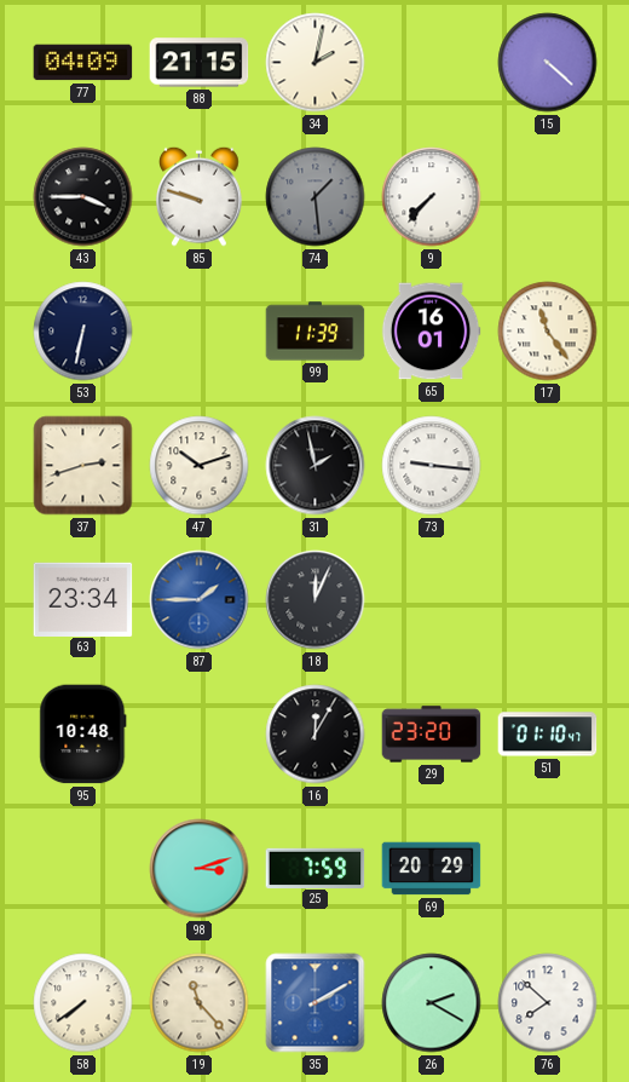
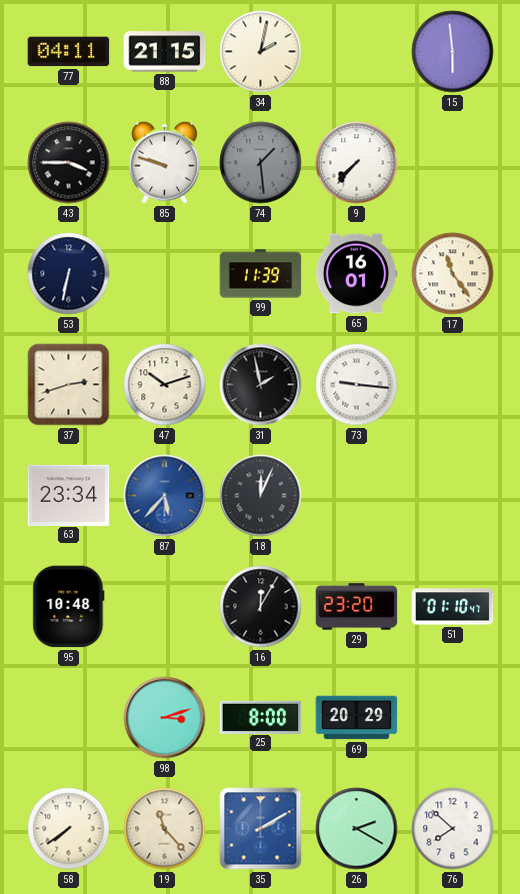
77: 04:09 -> 04:11 (69, 52)
15: 4:22 -> 5:59 (453, 52)
87: 1:45 -> 5:37 (165, 496)
25: 7:59 -> 8:00 (261, 717)
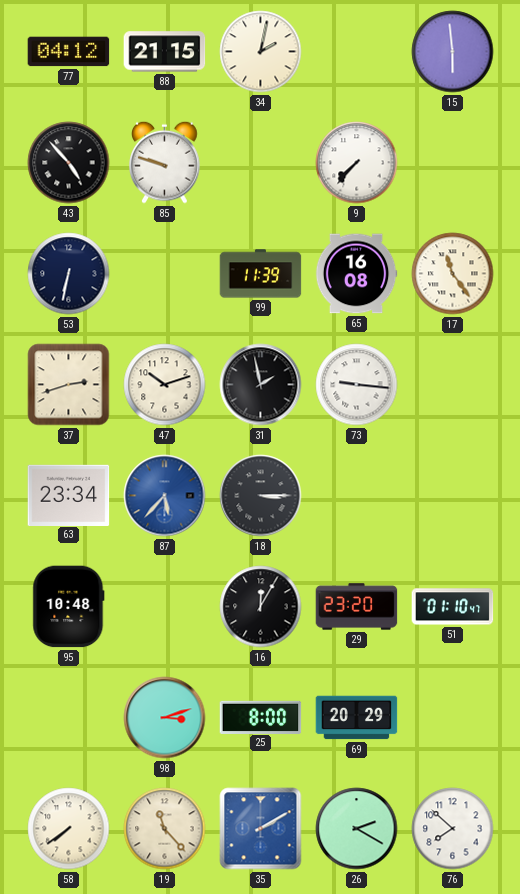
77: 04:11 -> 04:12 (69, 52)
43: 3:45 -> 4:53 (69, 163)
74: 1:29 -> none (261, 163)
65: 16:01 -> 16:08 (356, 274)
18: 12:04 -> 3:15 (261, 496)
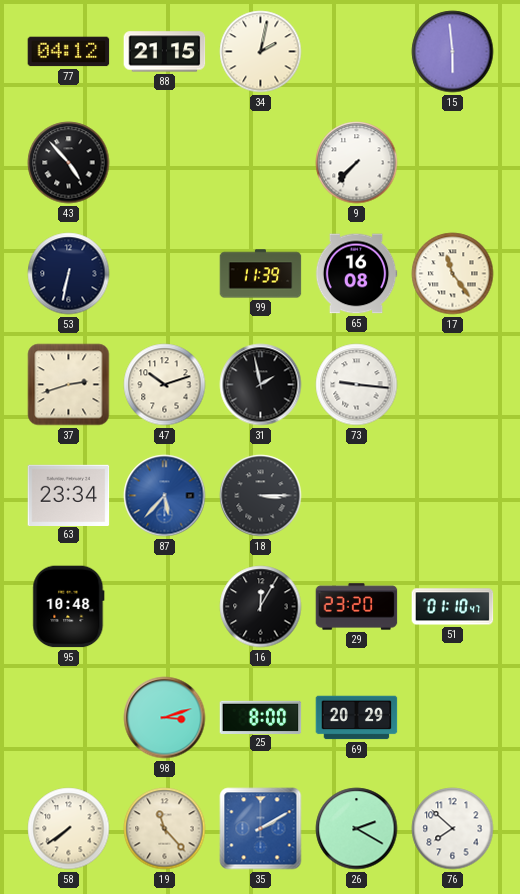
85: 9:48 -> none (165, 162)
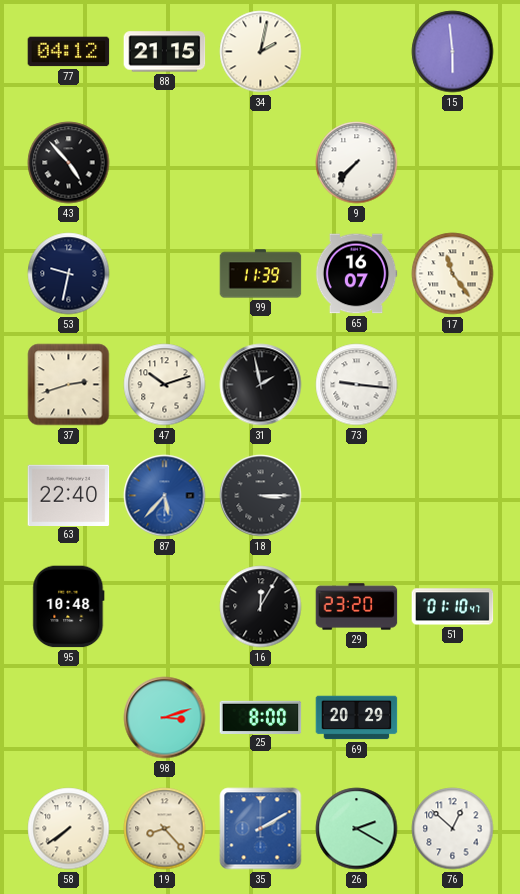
53: 6:32 -> 9:32 (69, 274)
65: 16:08 -> 16:07 (356, 274)
63: 23:34 -> 22:40 (69, 495)
19: 11:23 -> 8:23 (165, 829)
76: 7:52 -> 12:52 (453, 829)
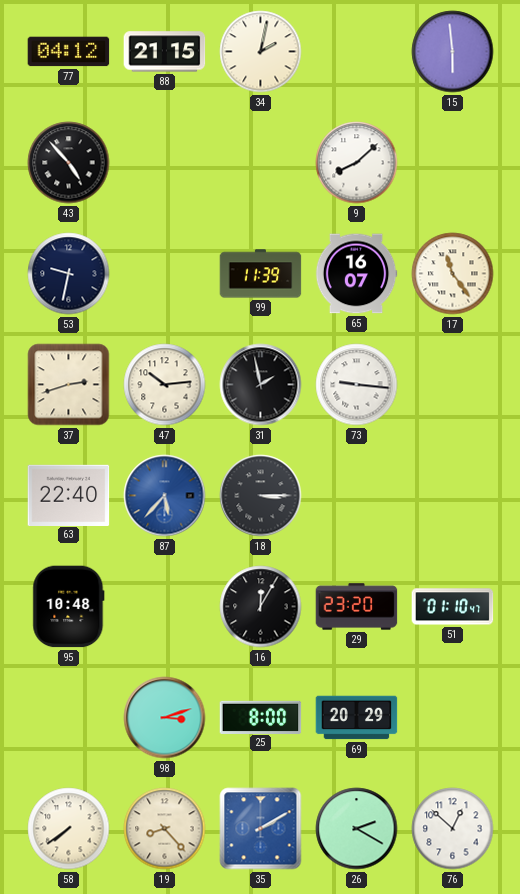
9: 7:37 -> 8:08 (357, 163)
47: 10:12 -> 10:14 (165, 385)
